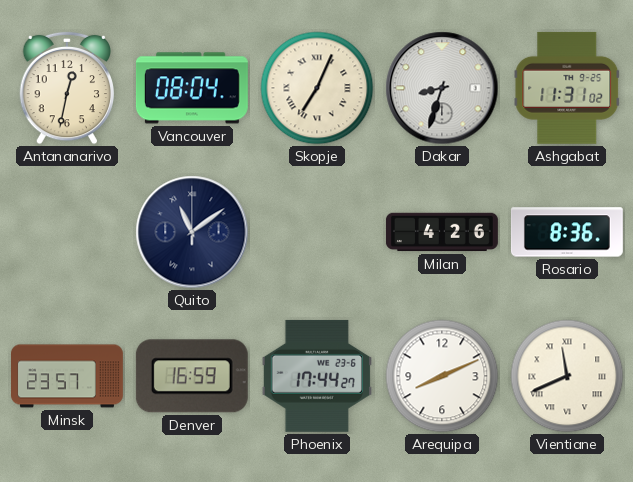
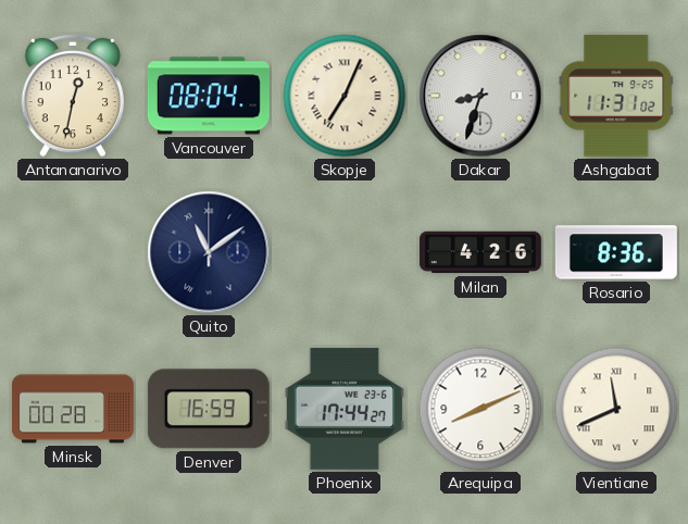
Minsk: 23:57 -> 00:28 (74, 409)
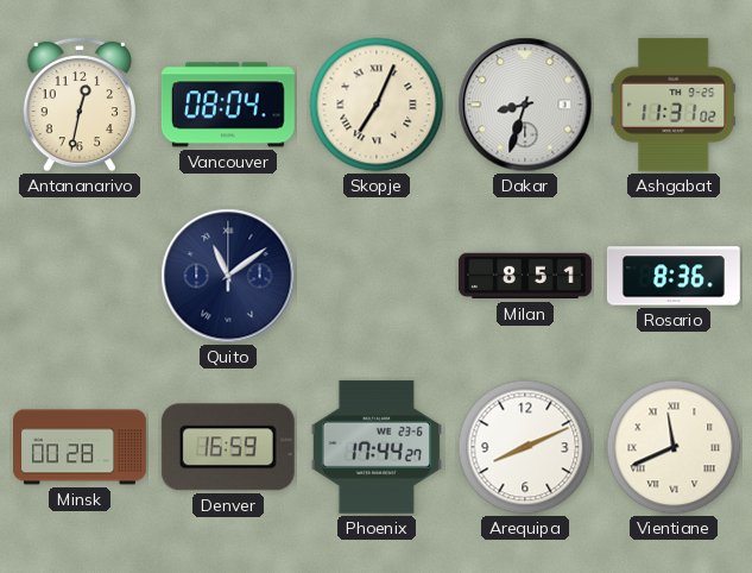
Milan: 4:26 -> 8:51 (525, 276)
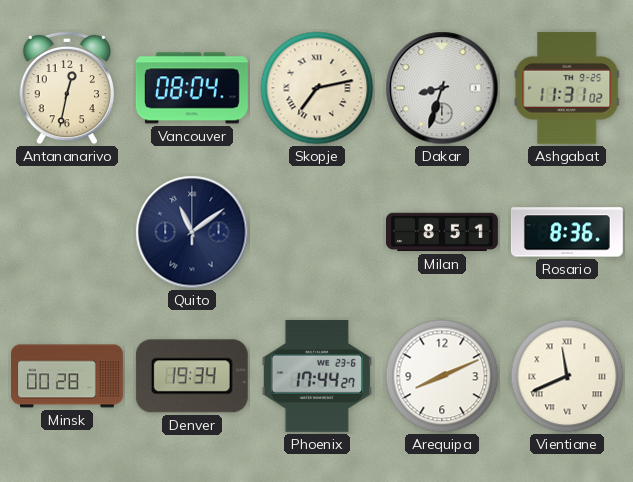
Skopje: 7:04 -> 7:13 (317, 88)
Denver: 16:59 -> 19:34 (192, 376)
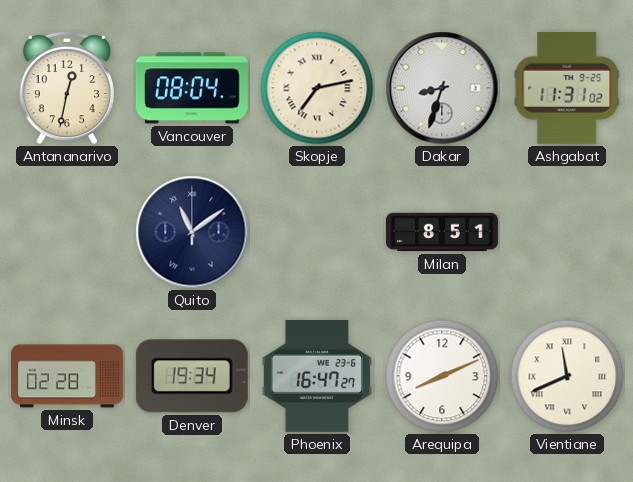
Rosario: 8:36 -> none (567, 232)
Minsk: 00:28 -> 02:28 (68, 376)
Phoenix: 17:44 -> 16:47 (316, 376)
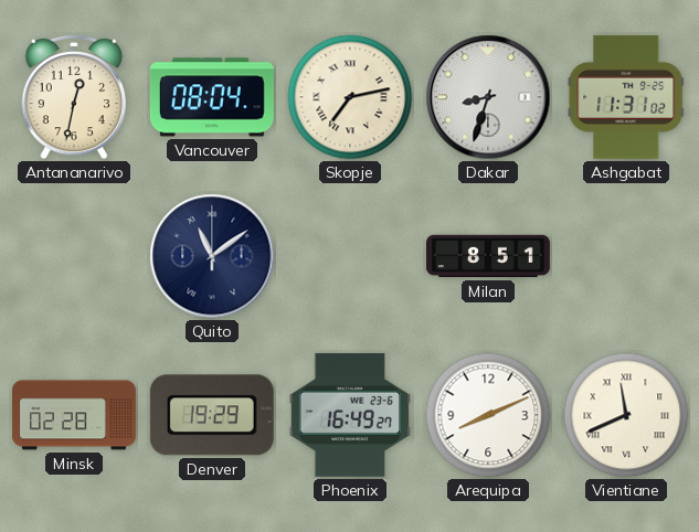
Denver: 19:34 -> 19:29 (212, 415)
Phoenix: 16:47 -> 16:49 (349, 415)
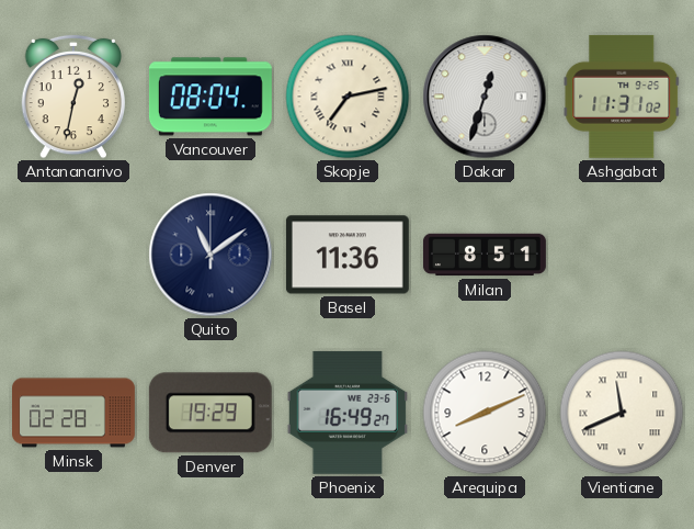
Dakar: 8:33 -> 12:33 (485, 97)
Basel: none -> 11:36 (348, 255)
